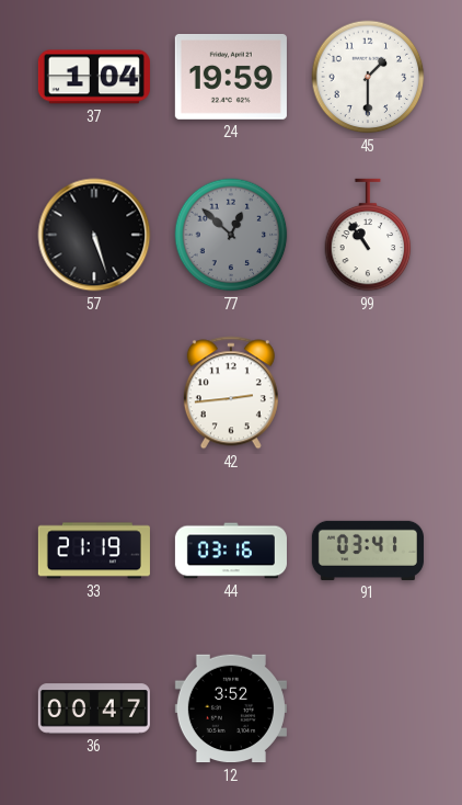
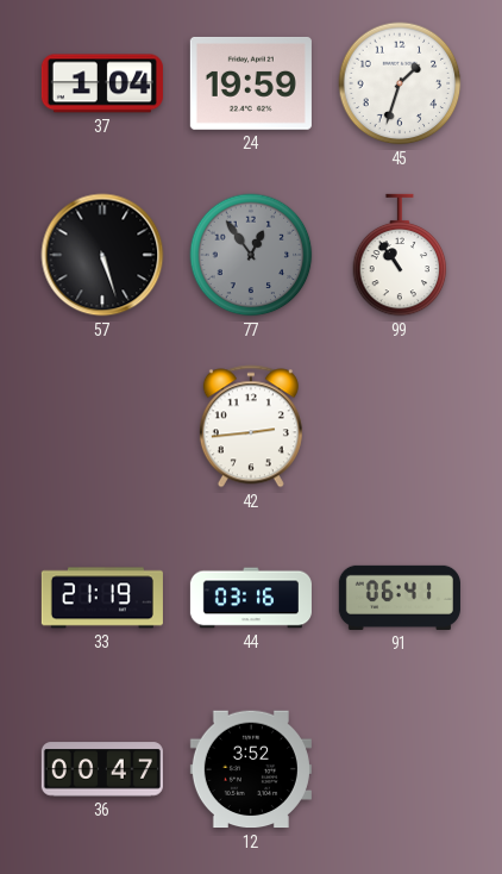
45: 1:30 -> 1:33 (400, 83)
77: 12:52 -> 12:54 (251, 255)
91: 03:41 -> 06:41 (400, 598)
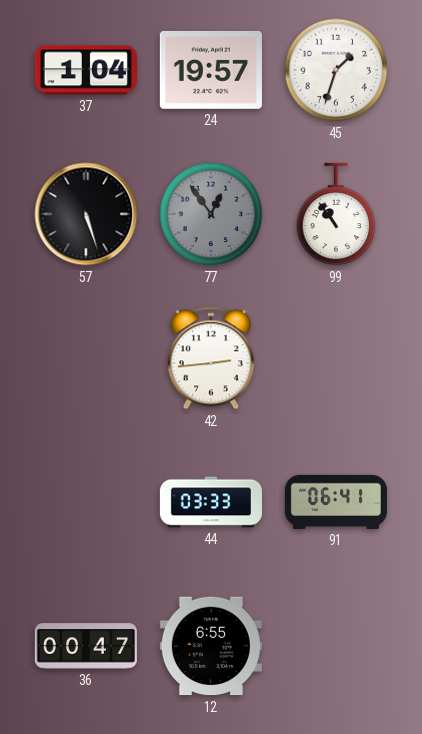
24: 19:59 -> 19:57 (211, 70)
33: 21:19 -> none (102, 598)
44: 03:16 -> 03:33 (211, 502)
12: 3:52 -> 6:55 (211, 646)
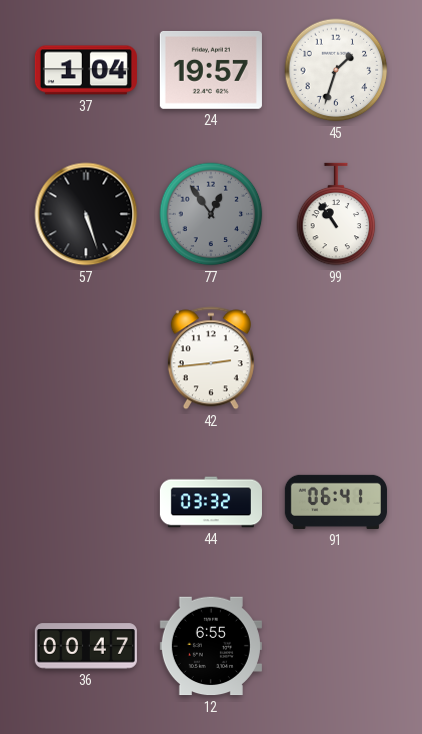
44: 03:33 -> 03:32 (211, 502)
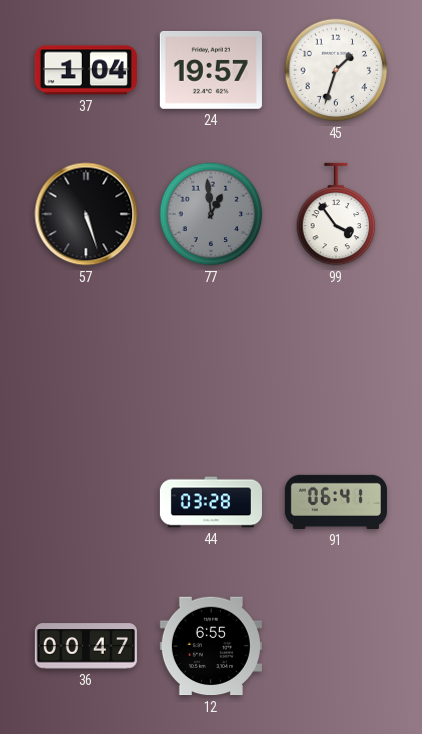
77: 12:54 -> 12:59 (211, 214)
99: 10:54 -> 3:54 (336, 214)
42: 2:44 -> none (211, 358)
44: 03:32 -> 03:28 (211, 502)
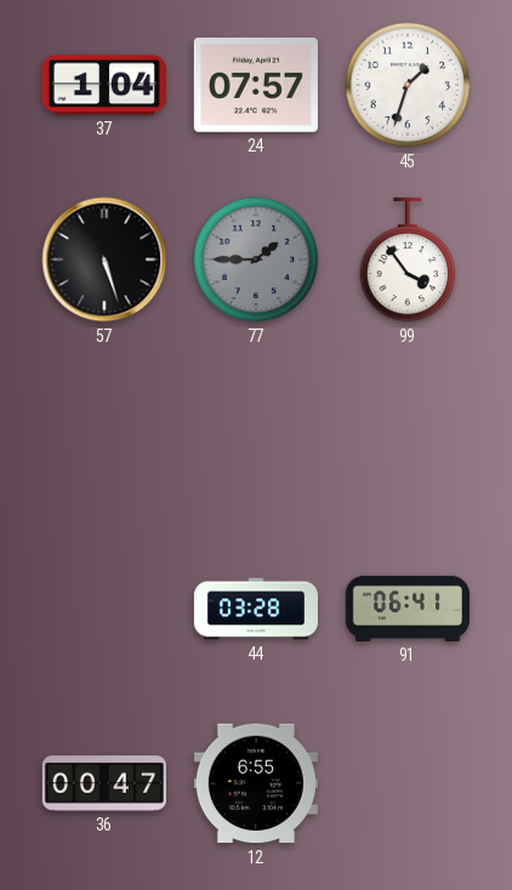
24: 19:57 -> 07:57 (256, 85)
77: 12:59 -> 1:45 (256, 259)
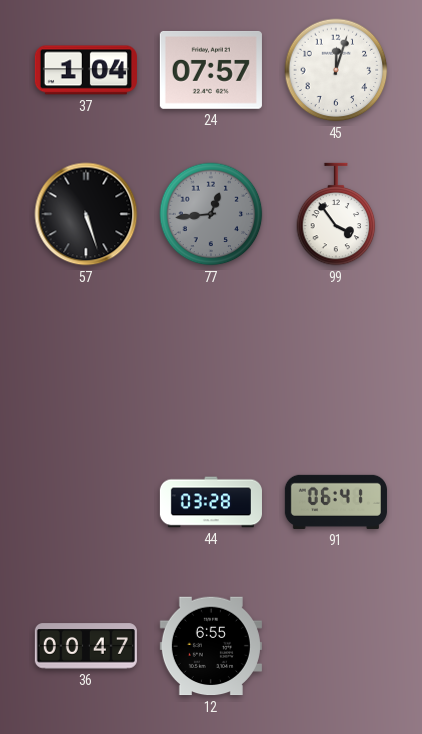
45: 1:33 -> 12:03 (336, 70)
77: 1:45 -> 12:44 (211, 214)
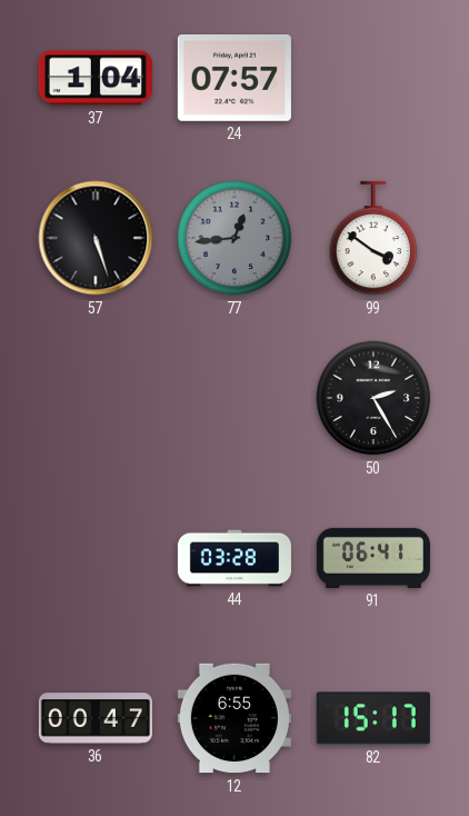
45: 12:03 -> none (336, 70)
99: 3:54 -> 3:51 (373, 238)
50: none -> 2:25 (373, 398)
82: none -> 15:17 (373, 718)
